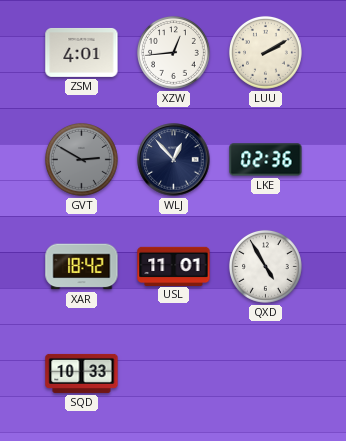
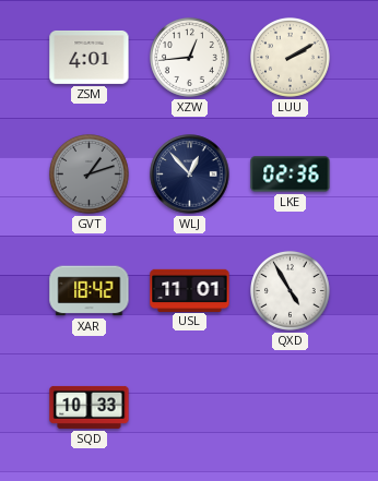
GVT: 2:50 -> 1:12 (90, 175)
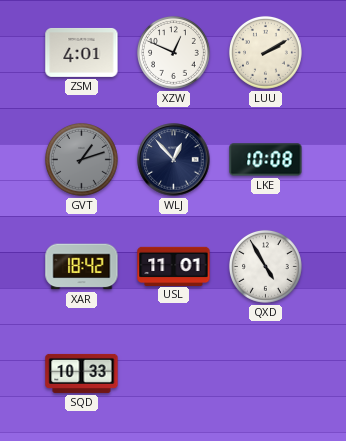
XZW: 12:44 -> 12:49 (174, 53)
LKE: 02:36 -> 10:08 (266, 160)
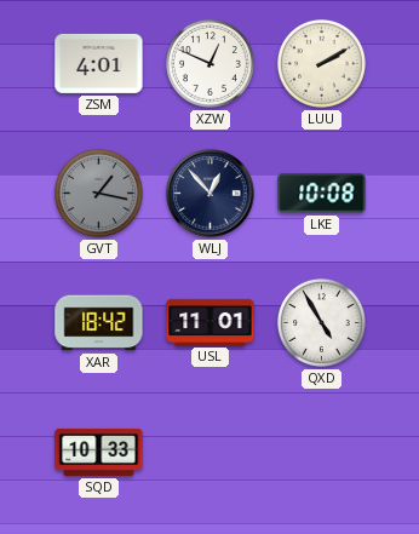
GVT: 1:12 -> 1:17 (99, 194)
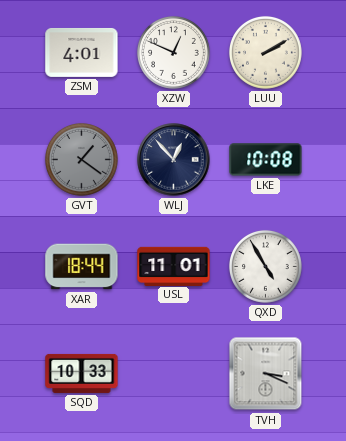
GVT: 1:17 -> 1:21 (82, 160)
XAR: 18:42 -> 18:44 (82, 267)
TVH: none -> 3:19 (266, 374)
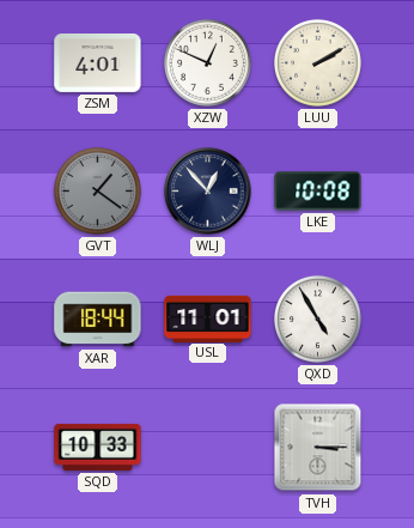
TVH: 3:19 -> 3:15 (318, 448)
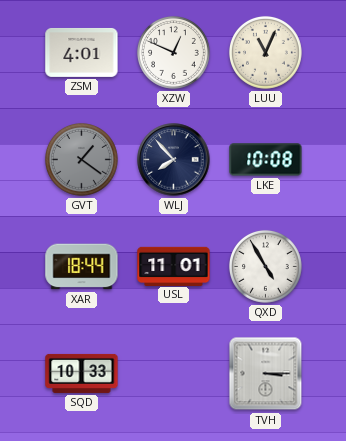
LUU: 2:10 -> 11:04 (266, 53)
WLJ: 12:53 -> 7:53 (174, 160)
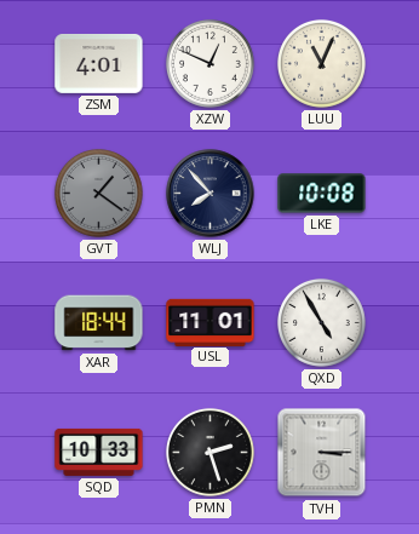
PMN: none -> 2:27 (211, 453)
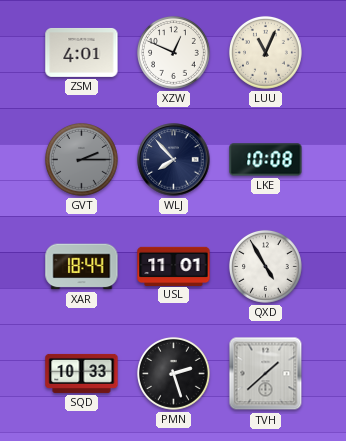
GVT: 1:21 -> 2:15 (82, 160)
TVH: 3:15 -> 1:38 (266, 374)
